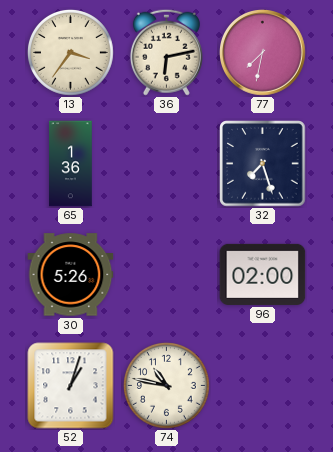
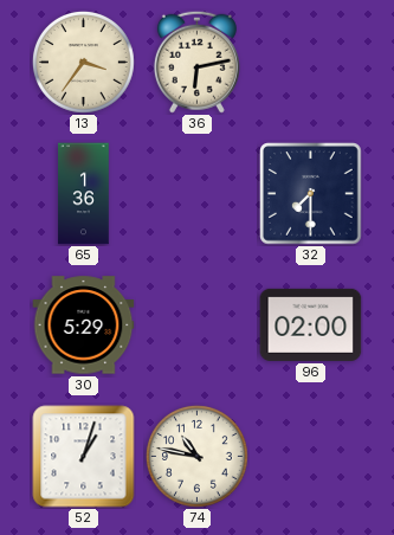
77: 7:32 -> none (263, 53)
32: 7:27 -> 7:30 (311, 194)
30: 5:26 -> 5:29 (84, 325)
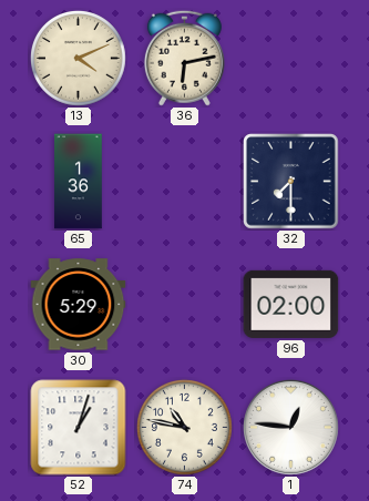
13: 3:36 -> 4:11 (78, 58)
1: none -> 12:46 (291, 428)
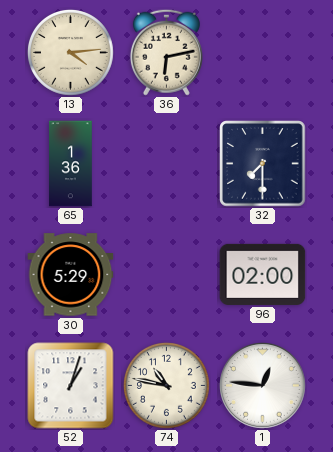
13: 4:11 -> 4:14 (70, 52)
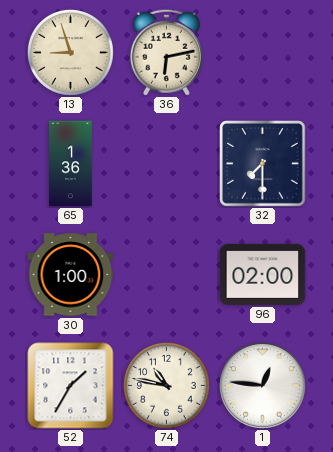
13: 4:14 -> 8:57 (70, 52)
30: 5:29 -> 1:00 (71, 275)
52: 1:03 -> 1:35 (71, 386)
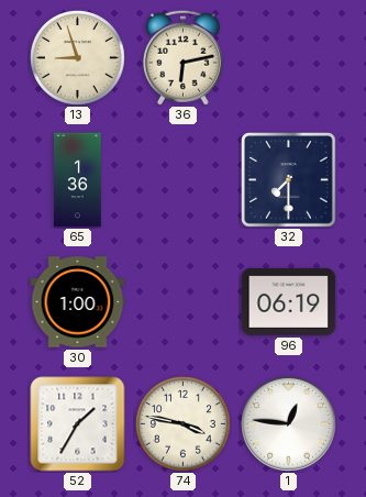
96: 02:00 -> 06:19 (289, 301)
74: 10:47 -> 3:47 (182, 423)
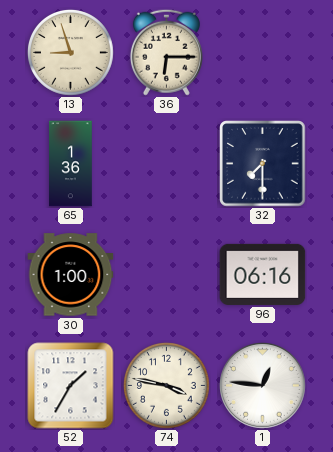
36: 6:13 -> 6:15 (166, 52)
96: 06:19 -> 06:16 (263, 274)
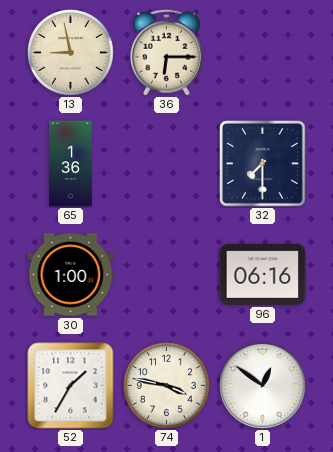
13: 8:57 -> 8:58 (70, 52)
1: 12:46 -> 12:51 (263, 386)
